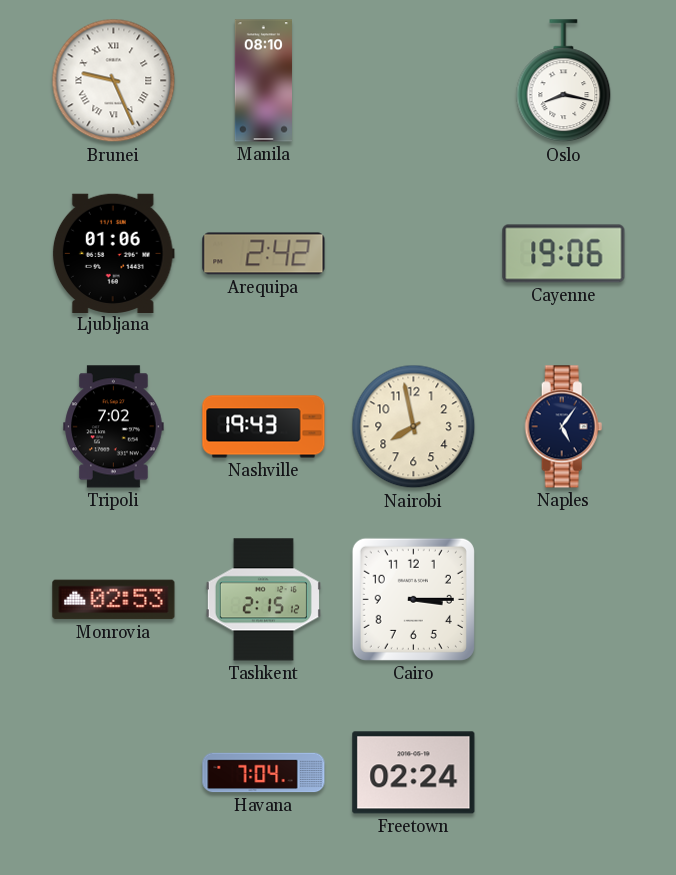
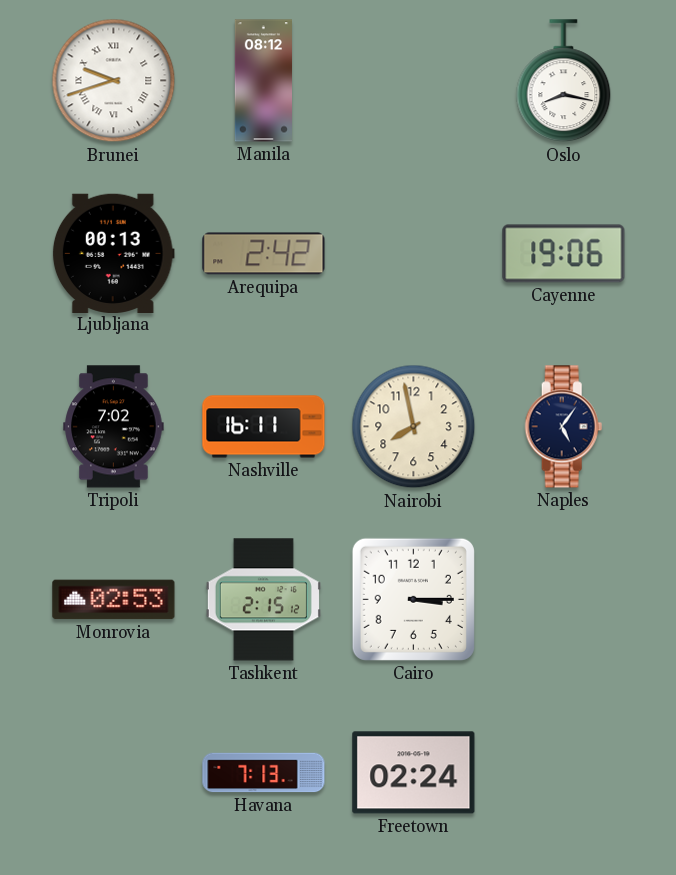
Brunei: 9:26 -> 9:42 (114, 81)
Manila: 08:10 -> 08:12 (263, 81)
Ljubljana: 01:06 -> 00:13 (113, 253)
Nashville: 19:43 -> 16:11 (264, 427)
Havana: 7:04 -> 7:13 (264, 773)
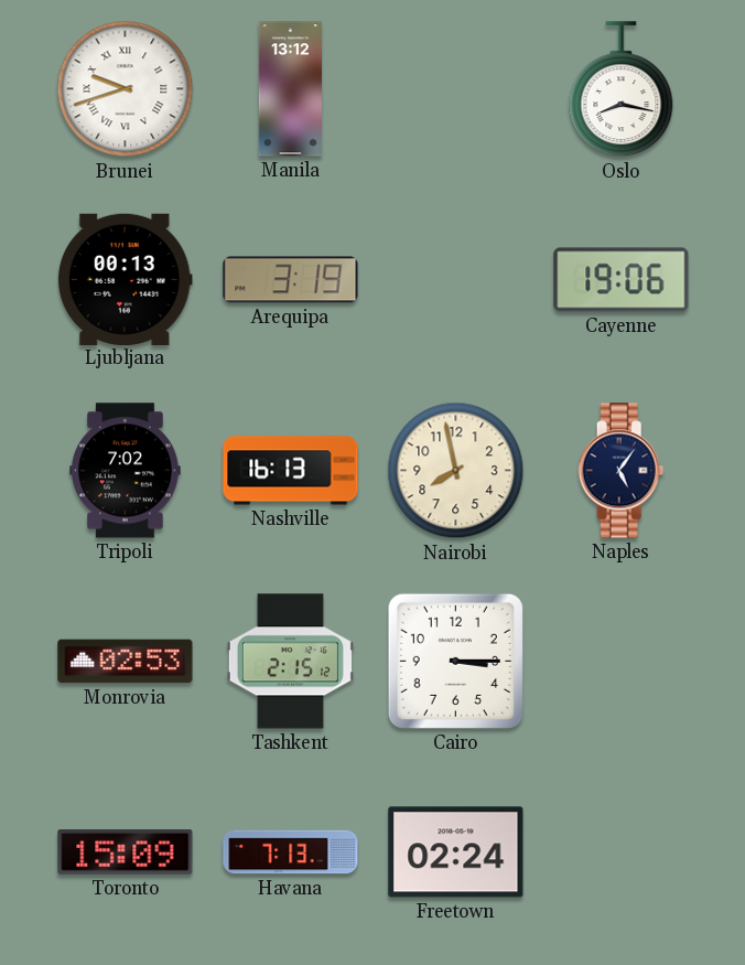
Manila: 08:12 -> 13:12 (290, 89)
Arequipa: 2:42 -> 3:19 (291, 280)
Nashville: 16:11 -> 16:13 (291, 471)
Toronto: none -> 15:09 (126, 853)
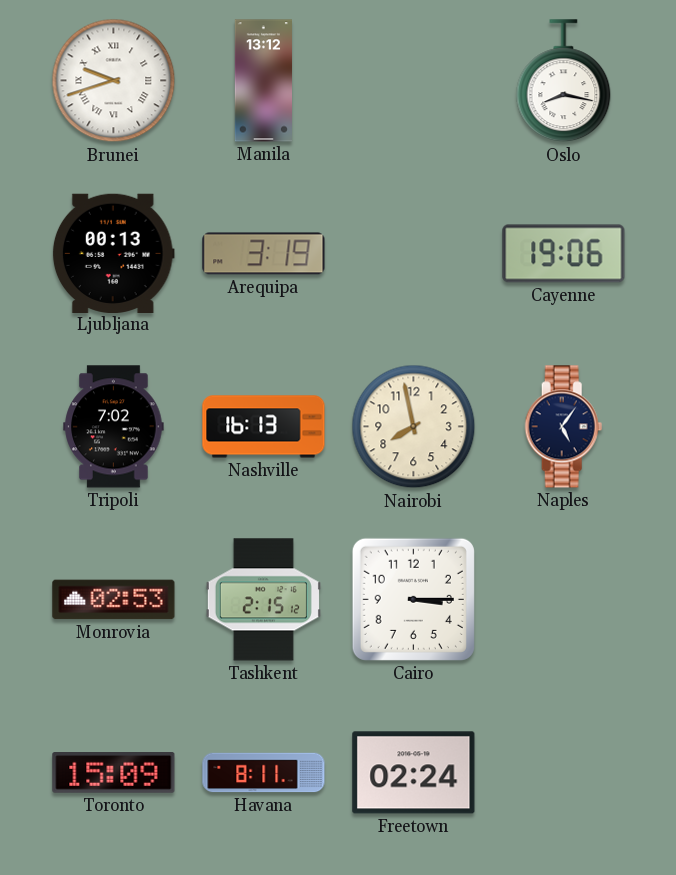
Havana: 7:13 -> 8:11 (264, 773)
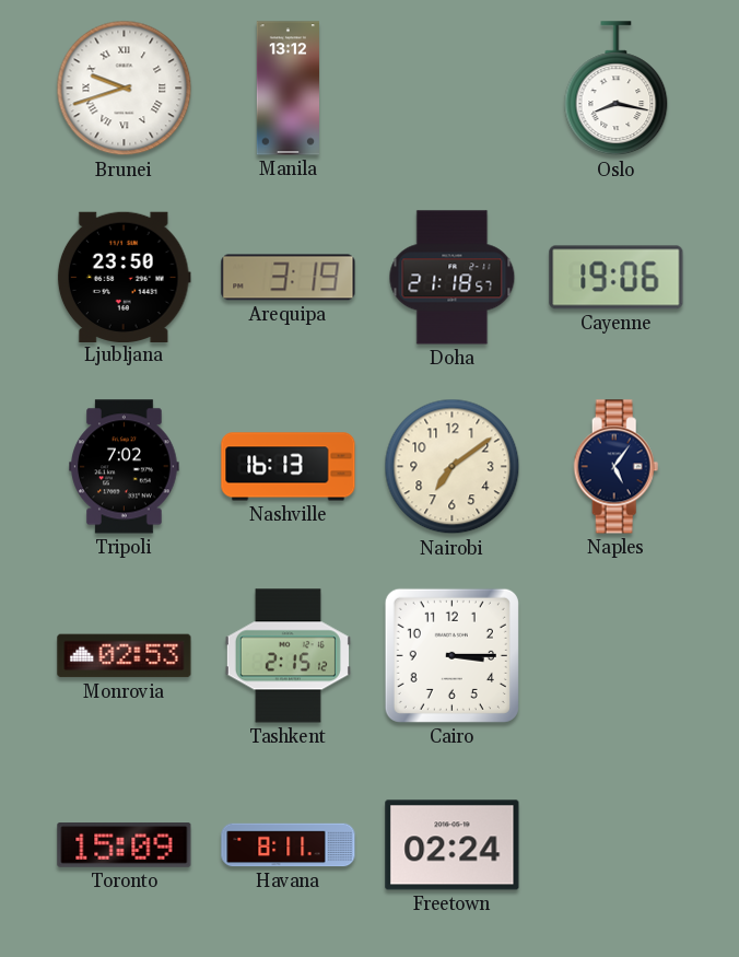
Ljubljana: 00:13 -> 23:50 (124, 277)
Doha: none -> 21:18 (453, 278)
Nairobi: 7:58 -> 7:09 (453, 467)
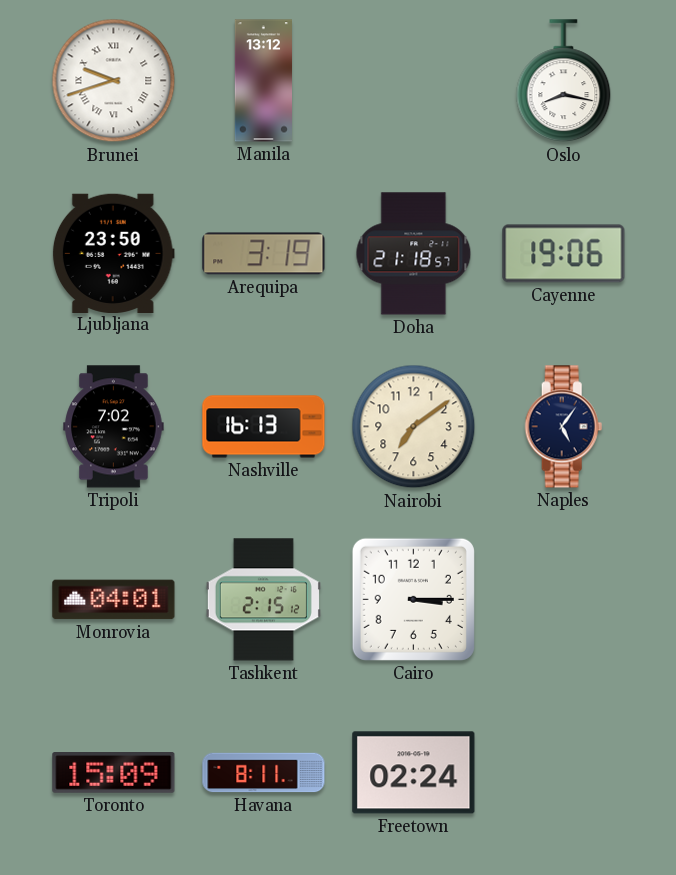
Monrovia: 02:53 -> 04:01 (114, 600)
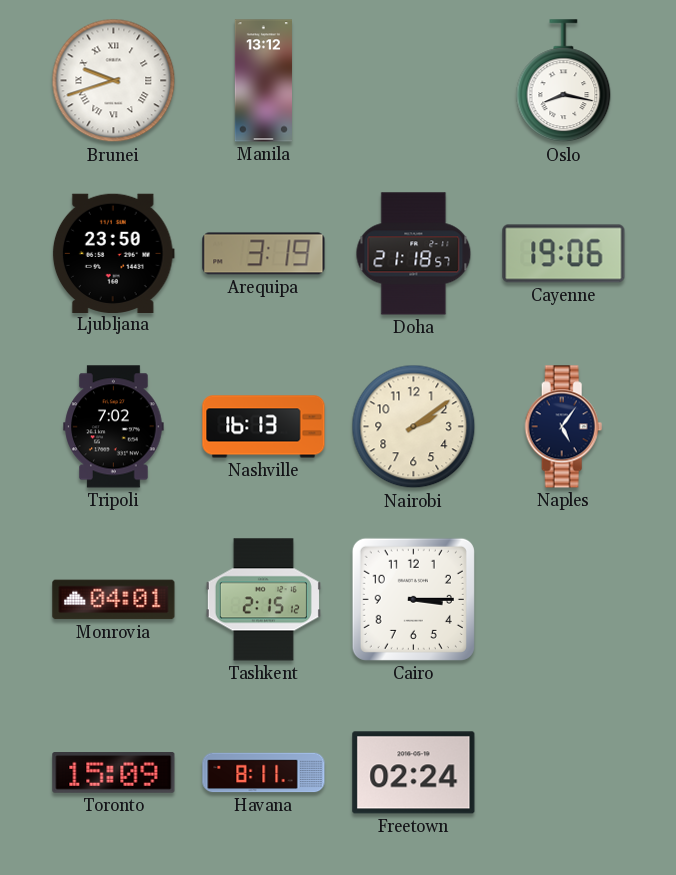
Nairobi: 7:09 -> 2:09 (414, 427)
